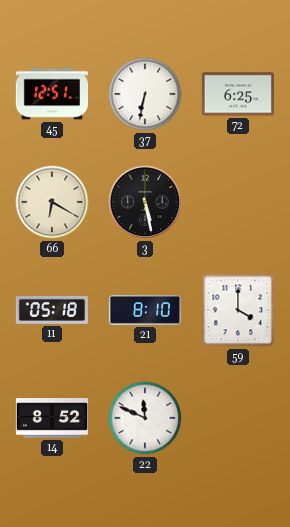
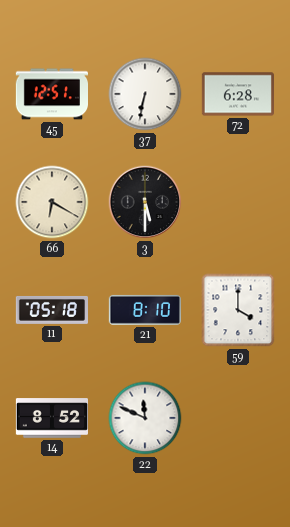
72: 6:25 -> 6:28 (237, 94)
3: 5:28 -> 5:30 (145, 202)
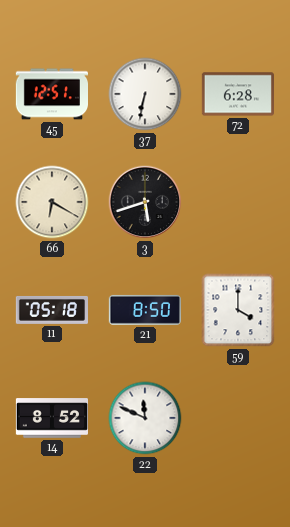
3: 5:30 -> 5:42 (145, 202)
21: 8:10 -> 8:50 (145, 310)
